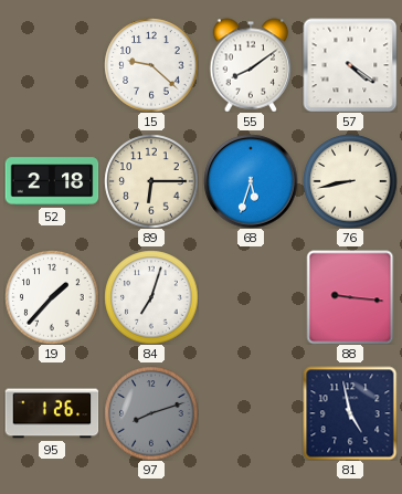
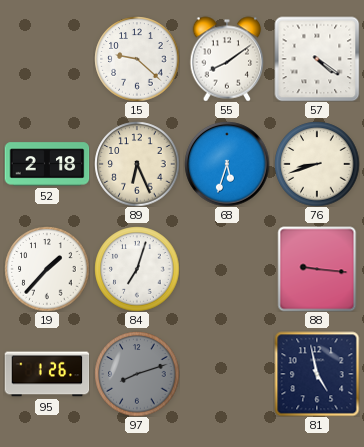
89: 6:15 -> 6:26 (137, 164)
76: 8:43 -> 8:42 (317, 164)
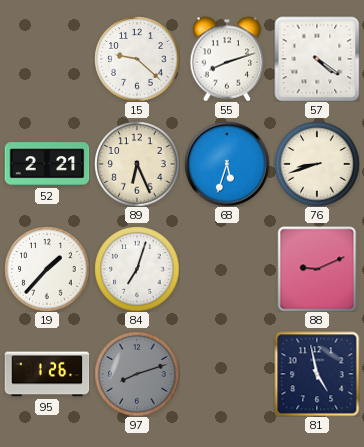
55: 8:09 -> 8:12 (227, 59)
52: 2:18 -> 2:21 (47, 164)
88: 9:16 -> 9:11 (317, 269)
